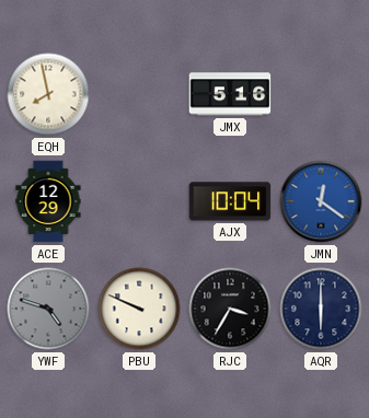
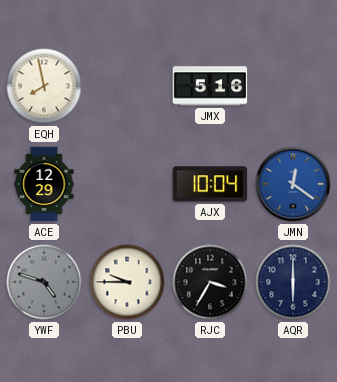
PBU: 9:49 -> 9:45 (127, 282)
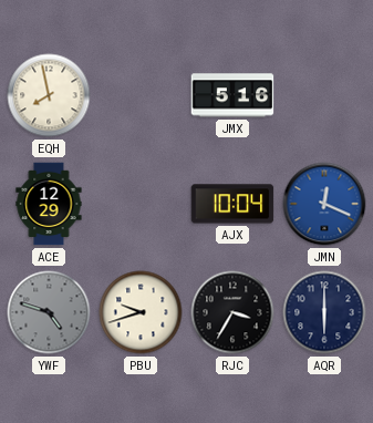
JMN: 12:21 -> 12:19 (324, 204)
PBU: 9:45 -> 9:42 (141, 312)
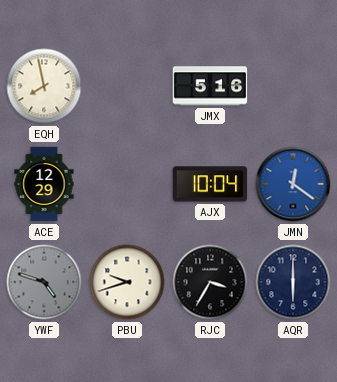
JMN: 12:19 -> 12:21 (293, 184)
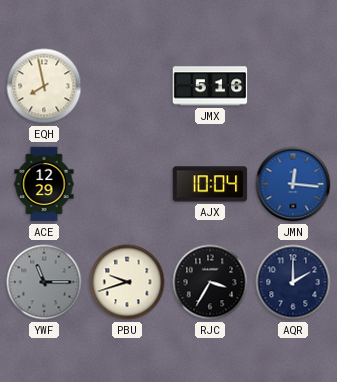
JMN: 12:21 -> 12:16 (293, 184)
YWF: 4:48 -> 11:15 (44, 282)
AQR: 6:00 -> 2:00 (293, 282)
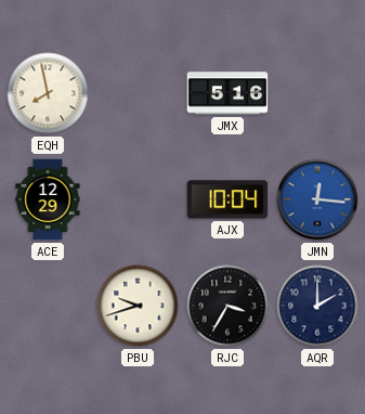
YWF: 11:15 -> none (44, 282)
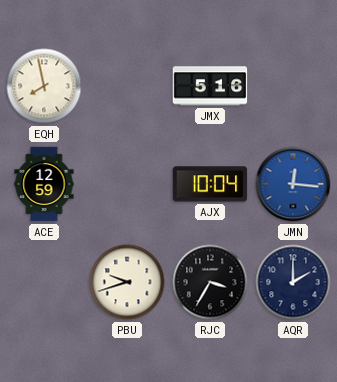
ACE: 12:29 -> 12:59 (44, 184)
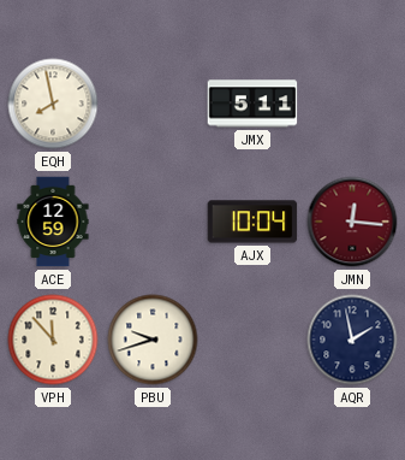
JMX: 5:16 -> 5:11 (252, 104)
JMN dial: blue -> burgundy (352, 222)
VPH: none -> 11:53 (53, 340)
RJC: 3:35 -> none (210, 282)
AQR: 2:00 -> 1:58 (352, 340)
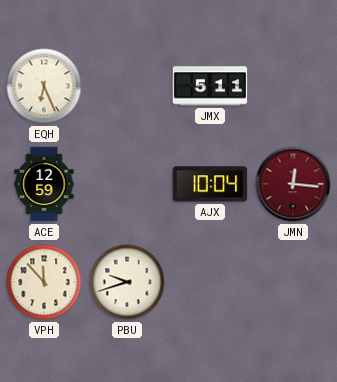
EQH: 7:58 -> 6:26 (44, 86)
AQR: 1:58 -> none (352, 340)
